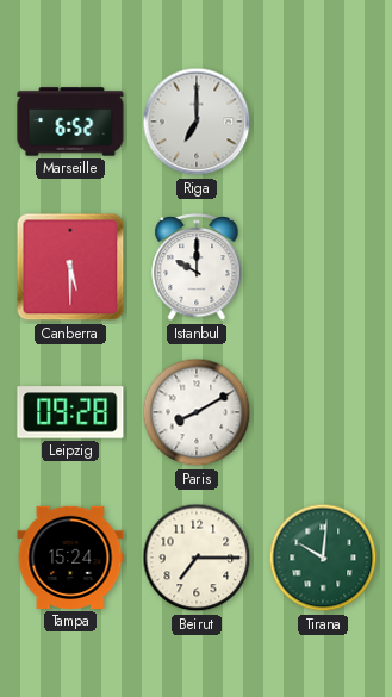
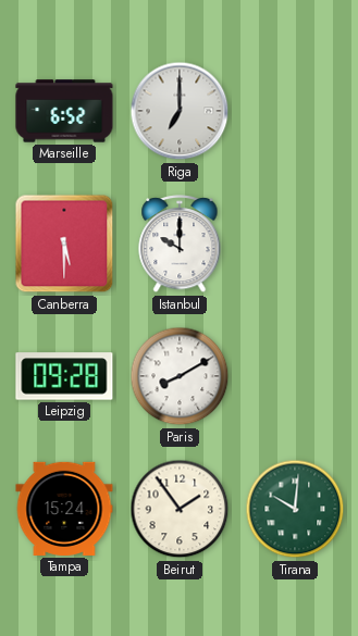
Beirut: 7:15 -> 1:54 (180, 509)
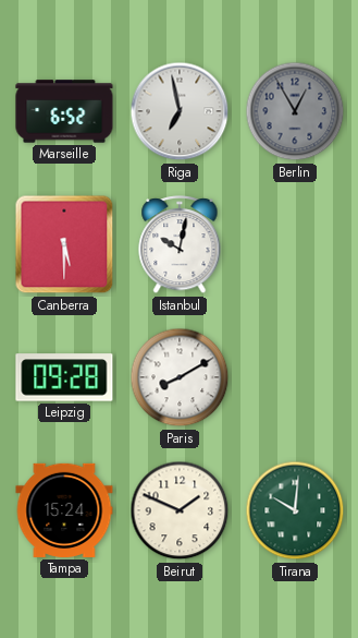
Riga: 7:00 -> 6:58 (180, 111)
Berlin: none -> 12:55 (295, 111)
Istanbul: 10:00 -> 10:02 (180, 245)
Beirut: 1:54 -> 1:49 (180, 510)
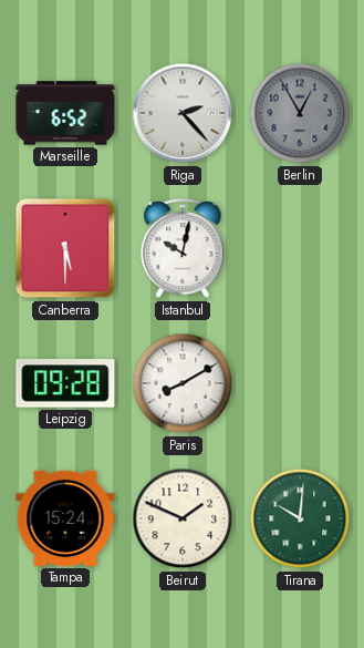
Riga: 6:58 -> 2:23 (183, 113)
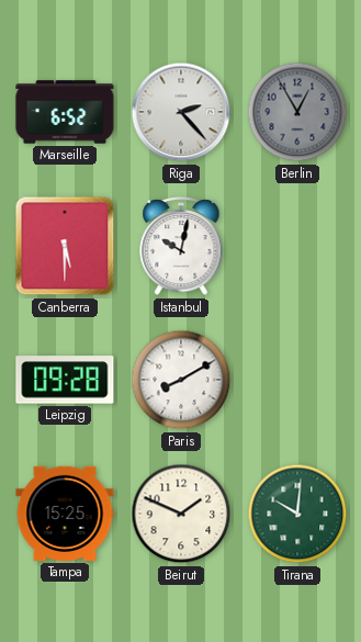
Tampa: 15:24 -> 15:25 (65, 514)
